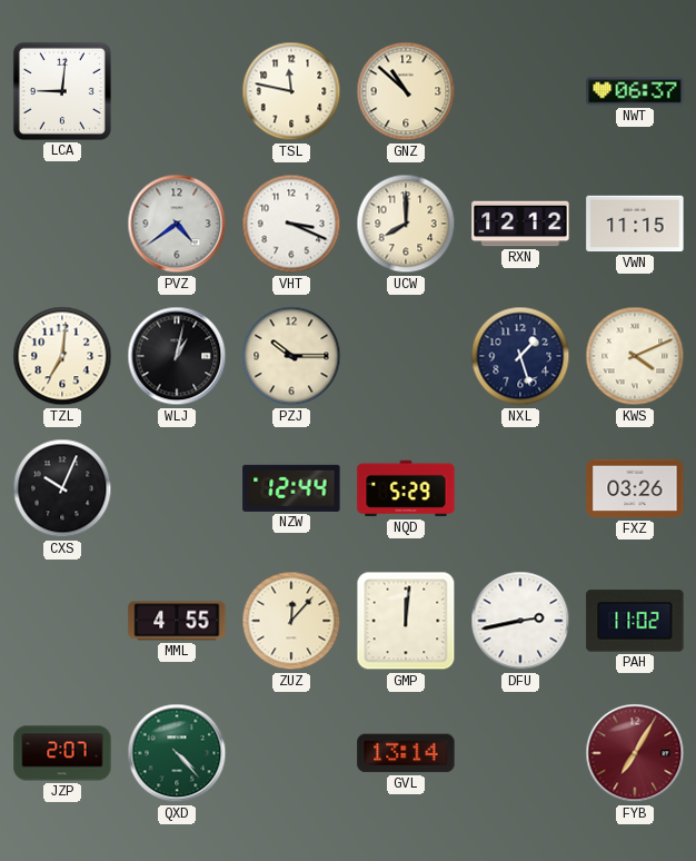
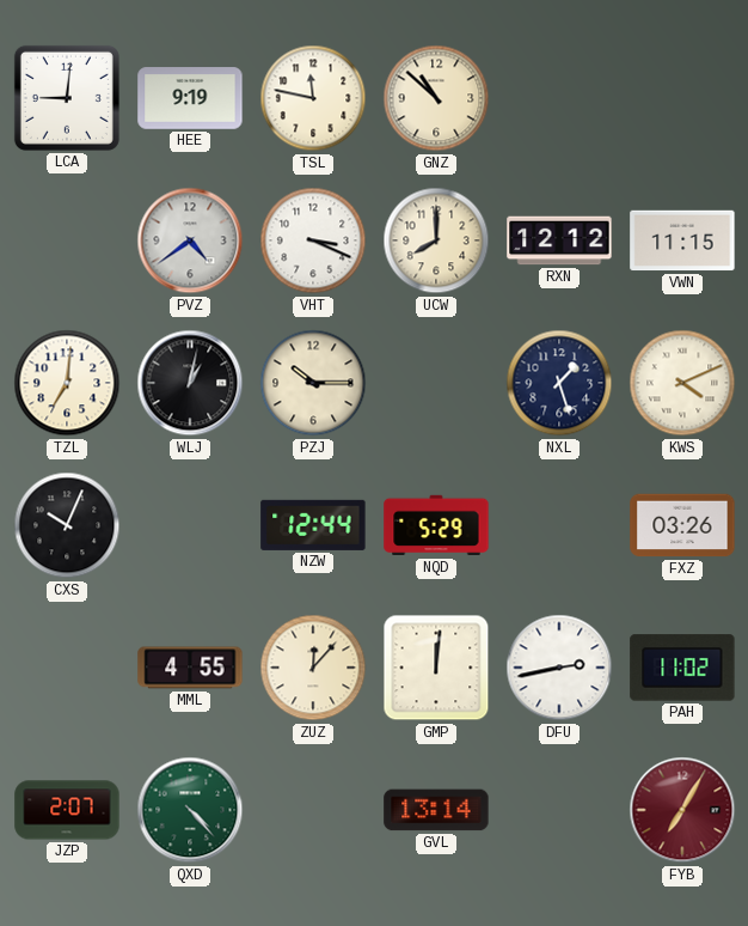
HEE: none -> 9:19 (190, 98)
NWT: 06:37 -> none (635, 91)
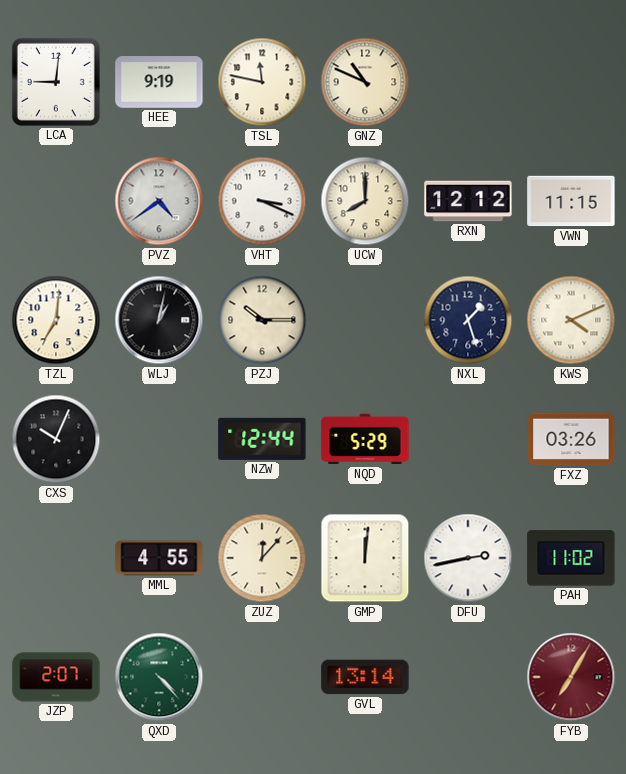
GNZ: 10:52 -> 10:49 (365, 82)
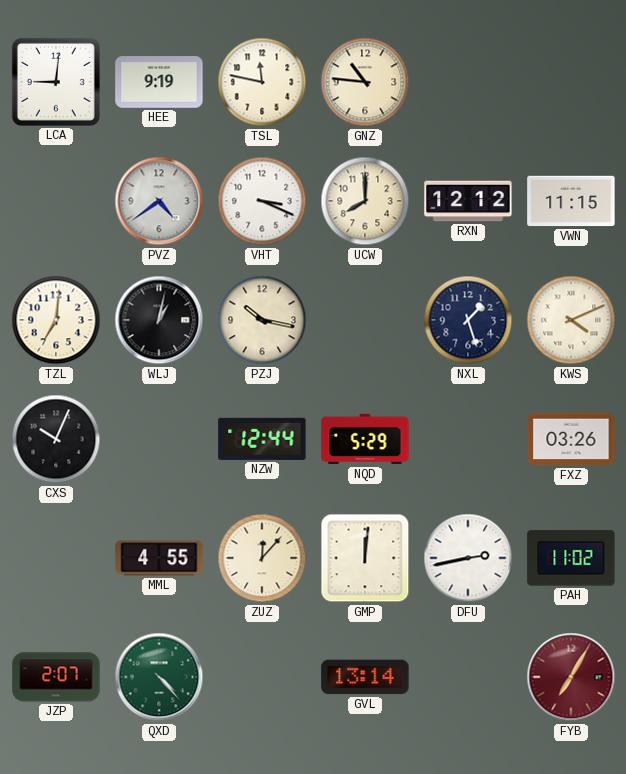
GNZ: 10:49 -> 10:46 (365, 82)
PZJ: 10:15 -> 10:17 (262, 320)
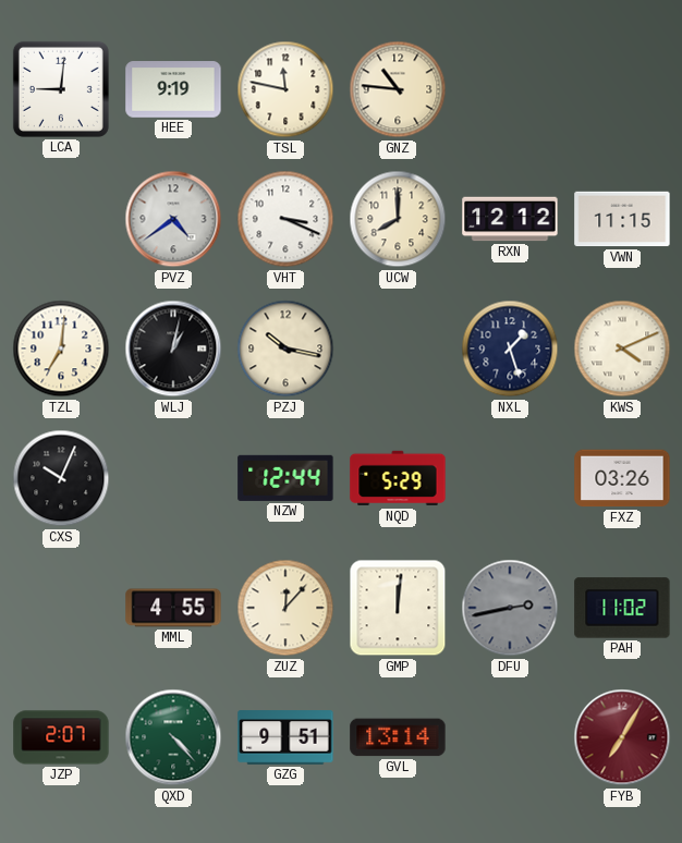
DFU dial: white -> grey (510, 608)
GZG: none -> 9:51 (285, 737)
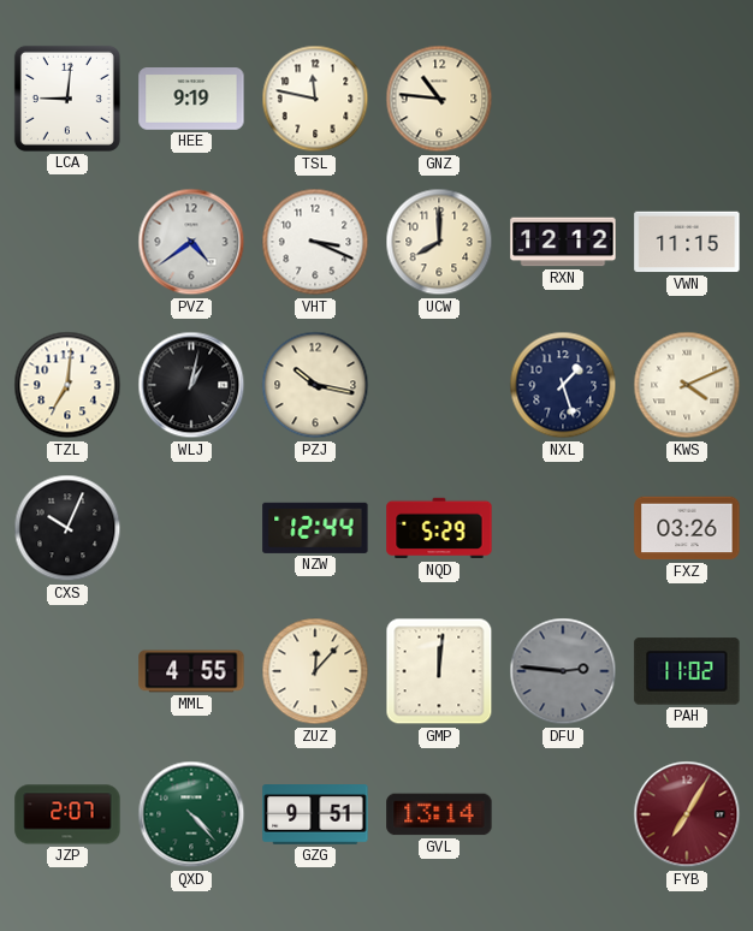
DFU: 2:43 -> 2:46 (563, 671)
